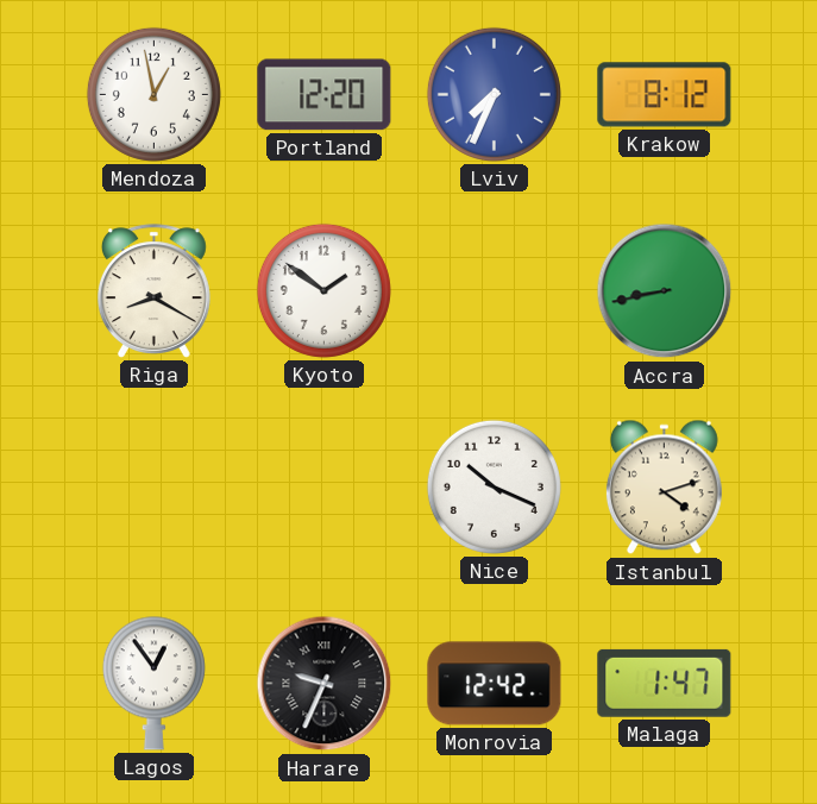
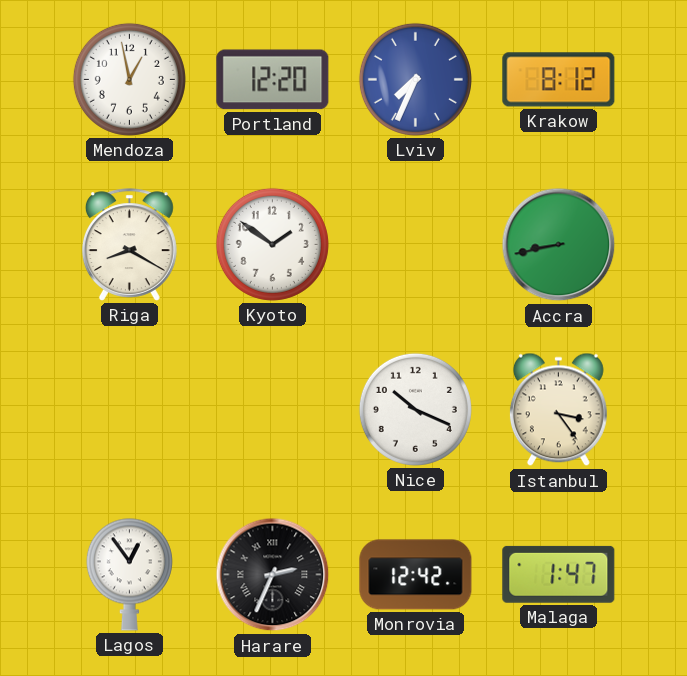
Istanbul: 4:12 -> 3:24 (558, 410)
Harare: 9:34 -> 2:34 (273, 575)
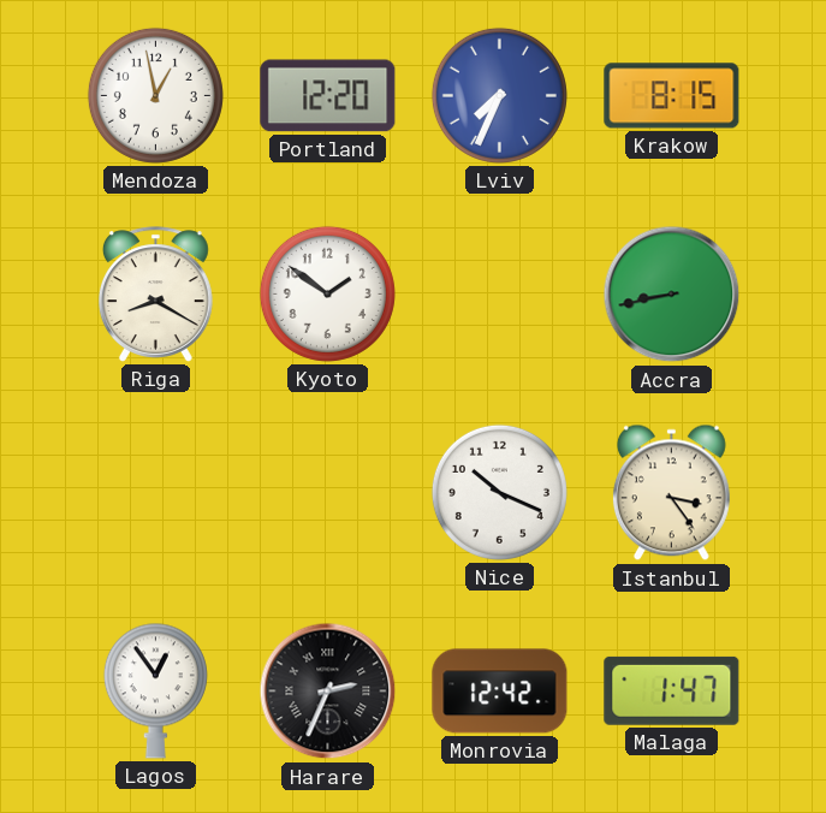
Krakow: 8:12 -> 8:15 (672, 96)
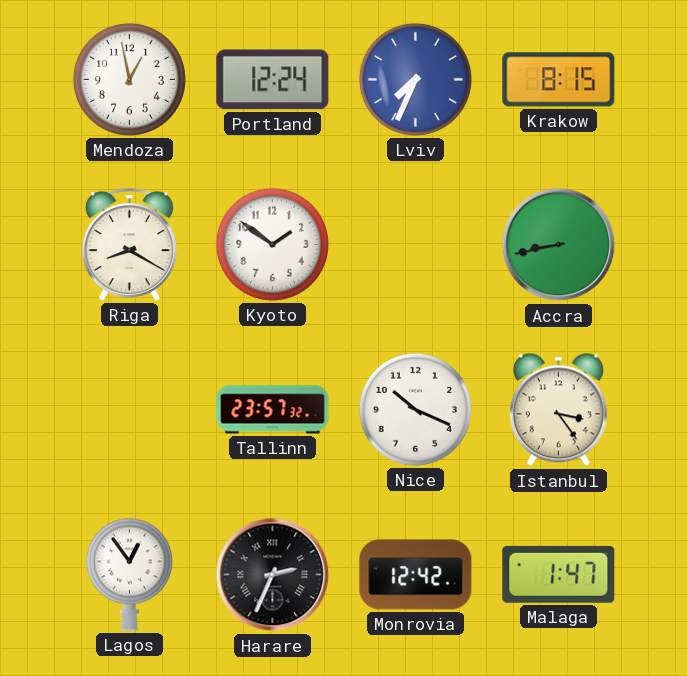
Portland: 12:20 -> 12:24 (273, 80)
Tallinn: none -> 23:57 (273, 410)
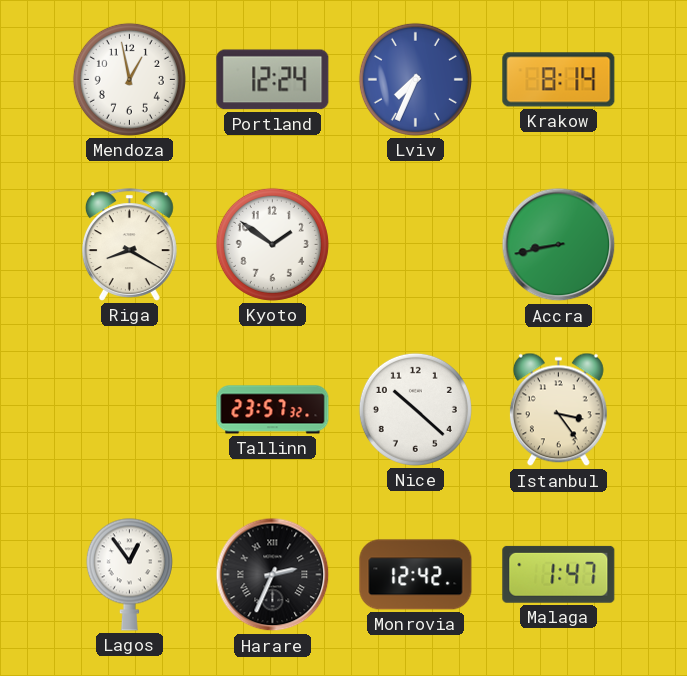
Krakow: 8:15 -> 8:14 (559, 80)
Nice: 10:19 -> 10:22 (415, 409)
